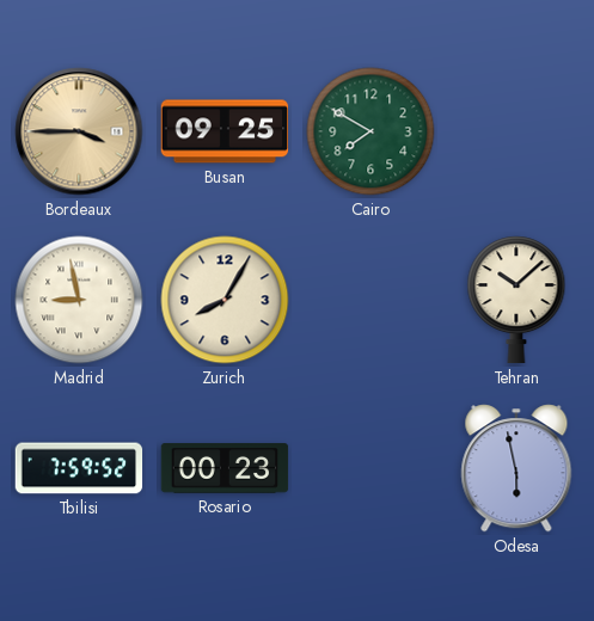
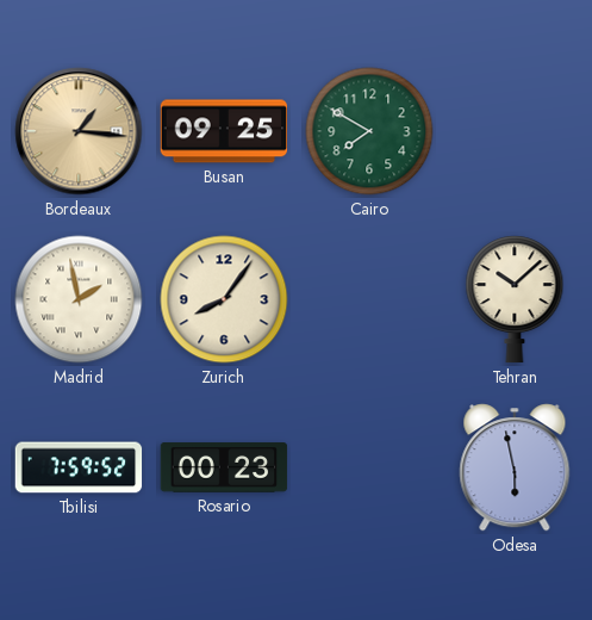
Bordeaux: 3:45 -> 1:16 (79, 131)
Madrid: 8:58 -> 1:58 (79, 299)
Zurich: 8:05 -> 8:06 (224, 299)
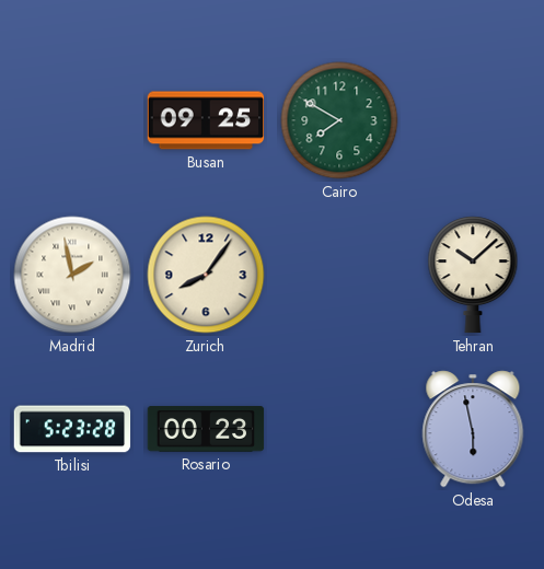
Bordeaux: 1:16 -> none (79, 131)
Tbilisi: 7:59 -> 5:23 (72, 429)
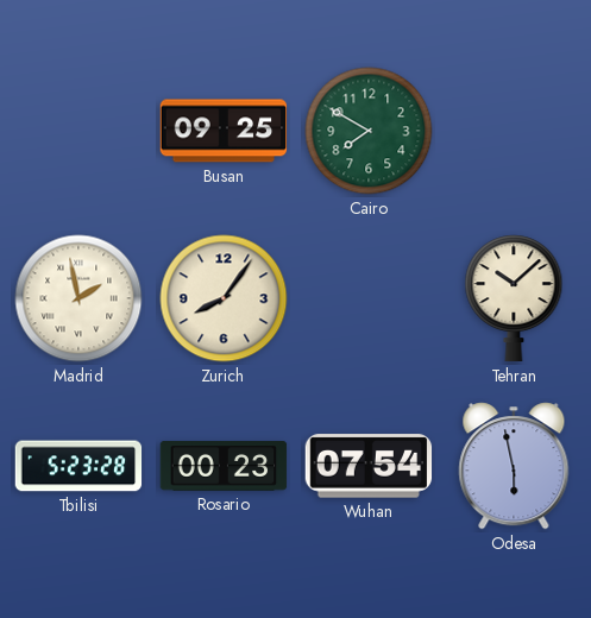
Wuhan: none -> 07:54 (369, 466)
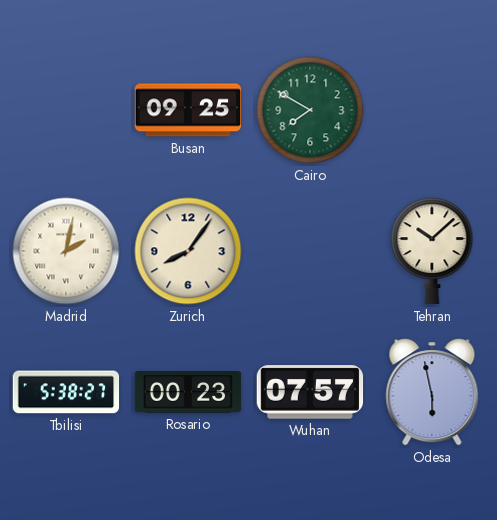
Madrid: 1:58 -> 2:02 (66, 251)
Tbilisi: 5:23 -> 5:38 (66, 392)
Wuhan: 07:54 -> 07:57 (310, 392)
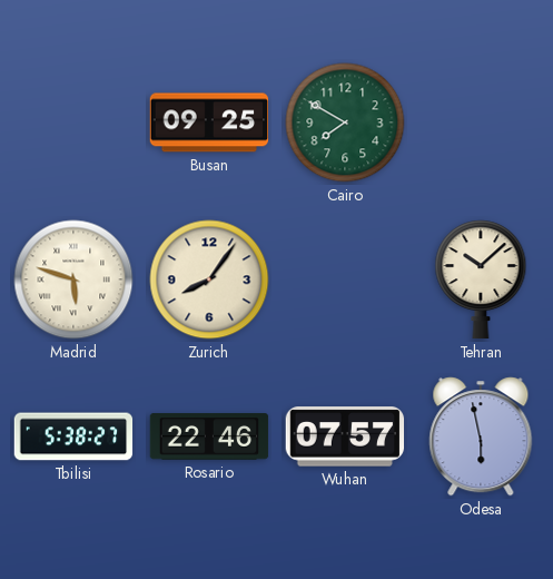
Madrid: 2:02 -> 5:48 (73, 279)
Rosario: 00:23 -> 22:46 (209, 436)
